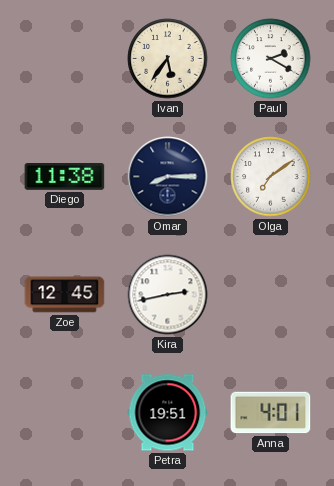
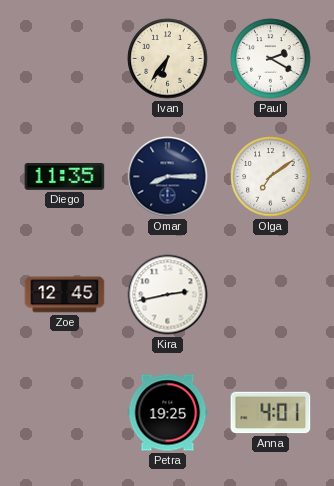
Ivan: 5:36 -> 6:36 (168, 59)
Diego: 11:38 -> 11:35 (65, 177)
Petra: 19:51 -> 19:25 (168, 413)
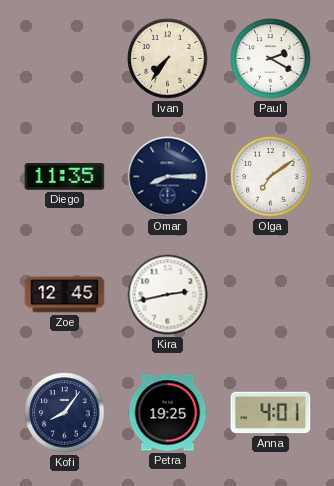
Ivan: 6:36 -> 7:36 (168, 59)
Kofi: none -> 8:06 (65, 413)
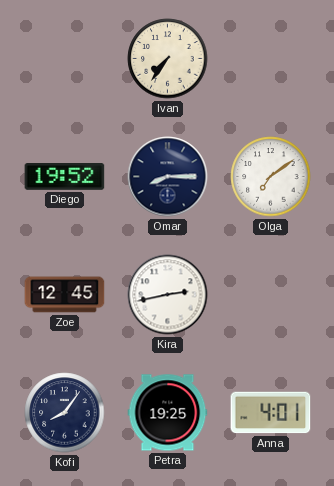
Paul: 2:20 -> none (271, 59)
Diego: 11:35 -> 19:52 (65, 177)
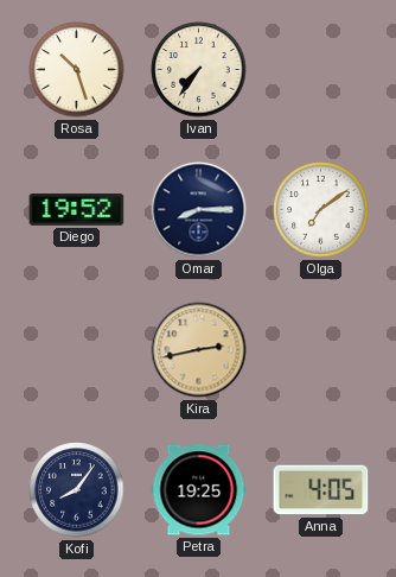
Rosa: none -> 10:27 (77, 70)
Zoe: 12:45 -> none (65, 295)
Kira dial: white -> champagne (199, 350)
Anna: 4:01 -> 4:05 (321, 490)
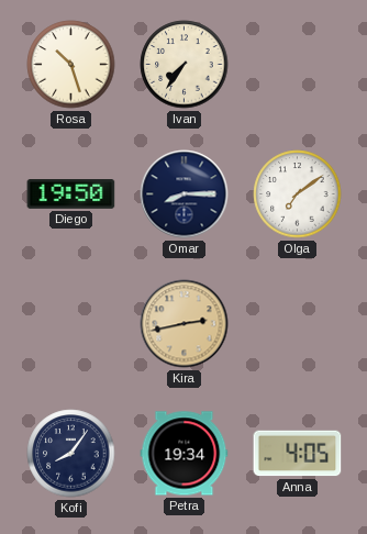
Diego: 19:52 -> 19:50 (71, 194)
Petra: 19:25 -> 19:34 (185, 454)
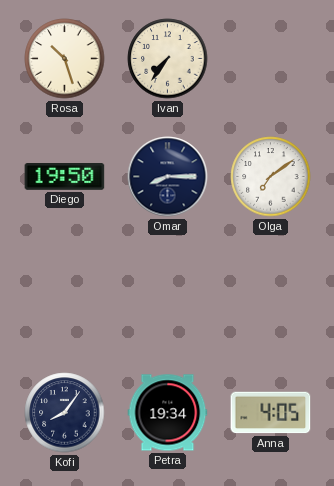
Kira: 2:43 -> none (185, 324)
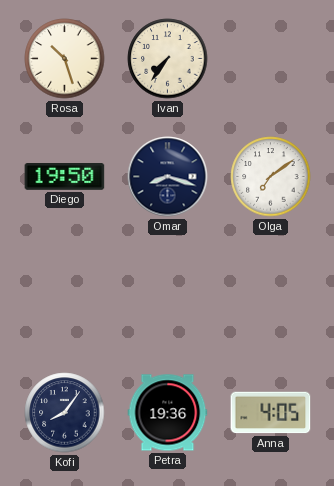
Omar: 8:15 -> 8:18 (168, 177)
Petra: 19:34 -> 19:36 (168, 413)
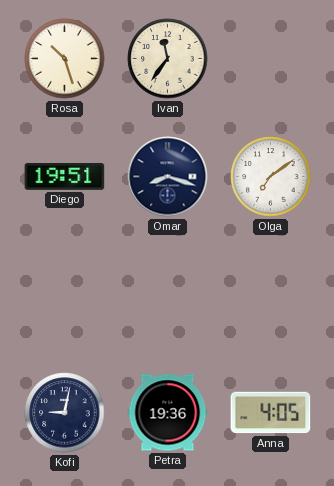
Ivan: 7:36 -> 11:36 (168, 59)
Diego: 19:50 -> 19:51 (65, 177)
Kofi: 8:06 -> 9:02 (65, 413)
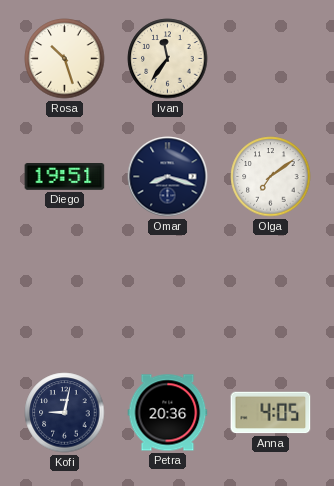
Petra: 19:36 -> 20:36 (168, 413)
